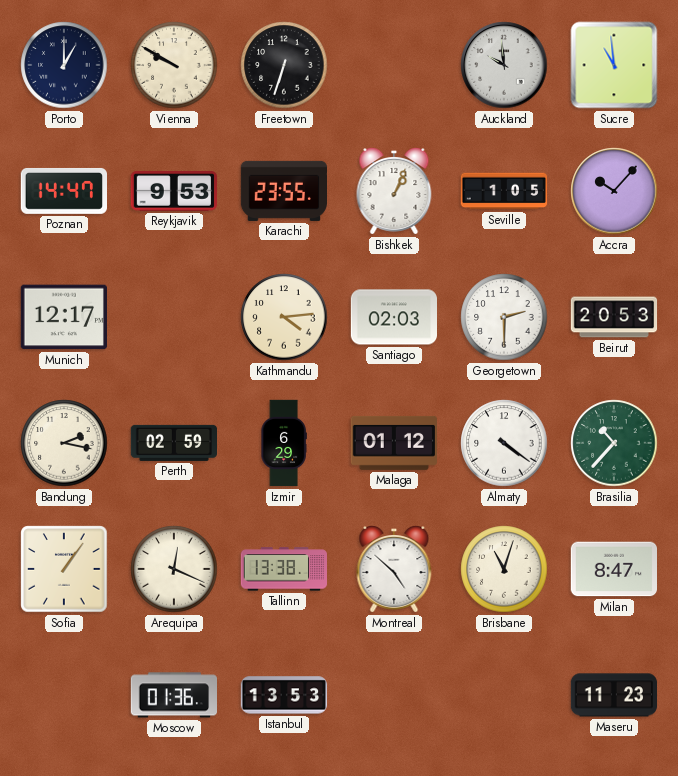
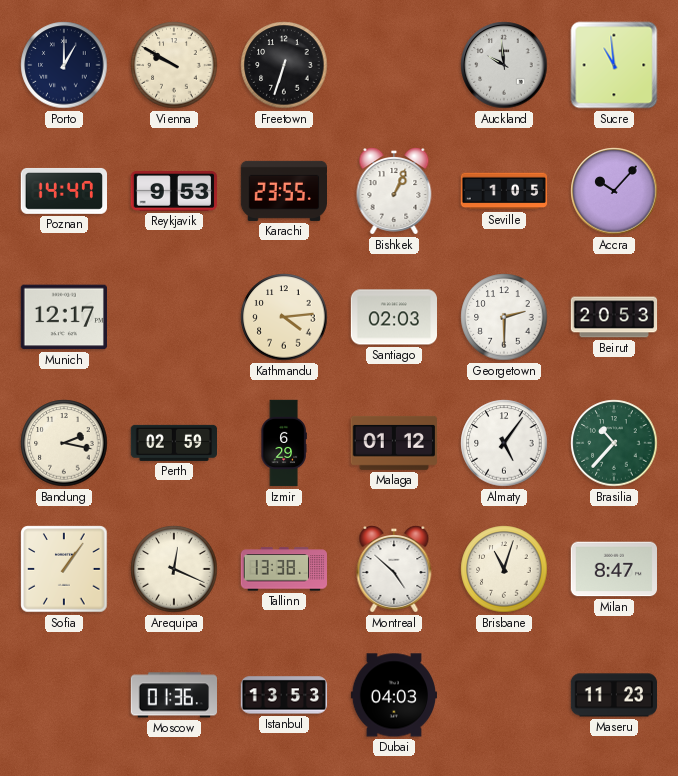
Almaty: 4:21 -> 5:06 (504, 443)
Dubai: none -> 04:03 (394, 695)
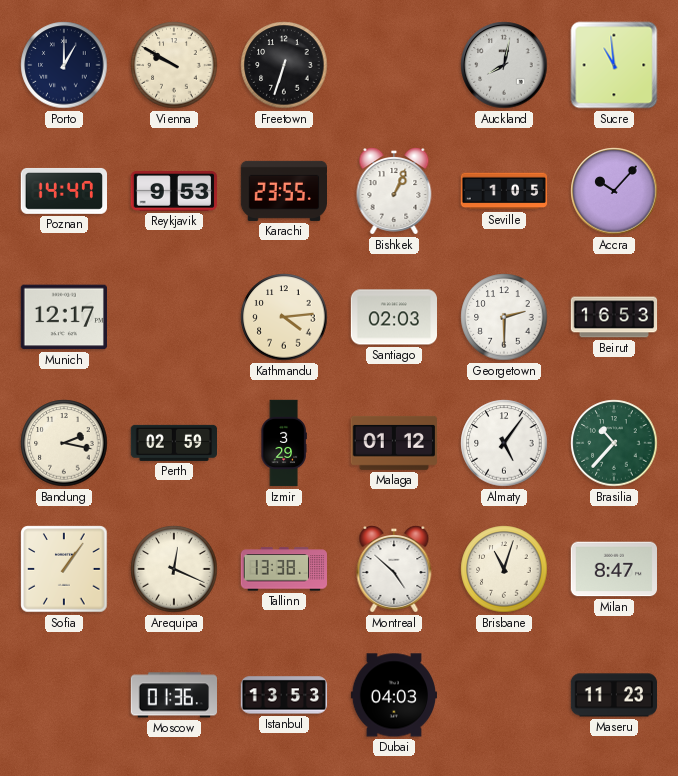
Auckland: 9:59 -> 8:02 (504, 65)
Beirut: 20:53 -> 16:53 (614, 317)
Izmir: 6:29 -> 3:29 (284, 443)
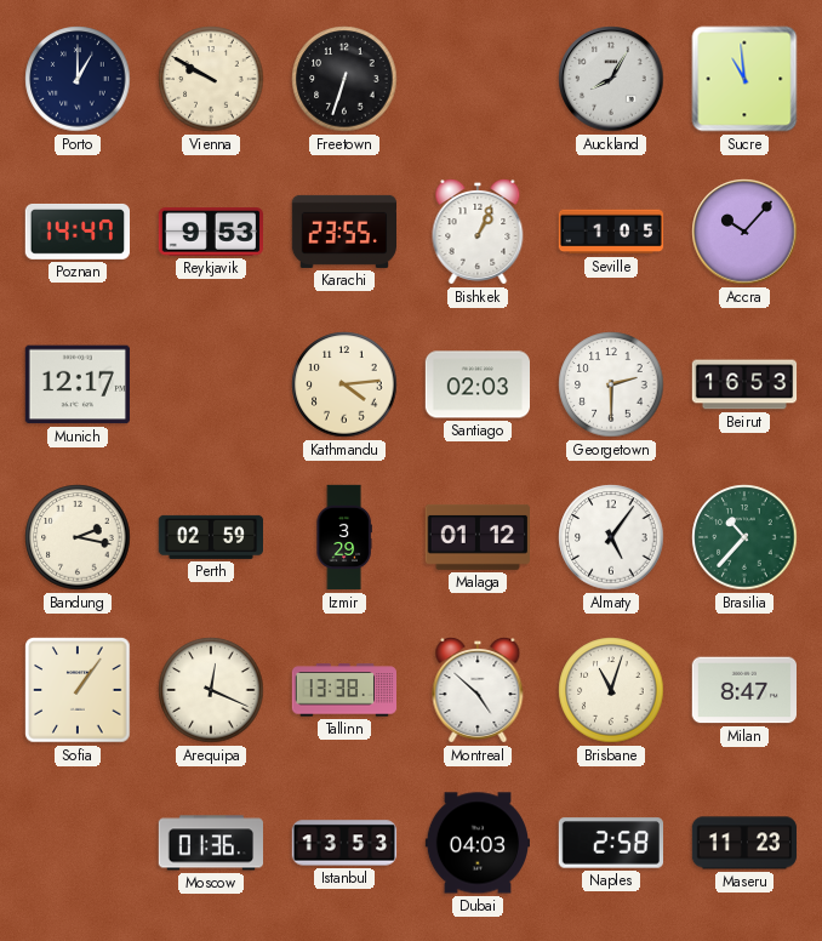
Auckland: 8:02 -> 8:05 (611, 79)
Naples: none -> 2:58 (610, 843)
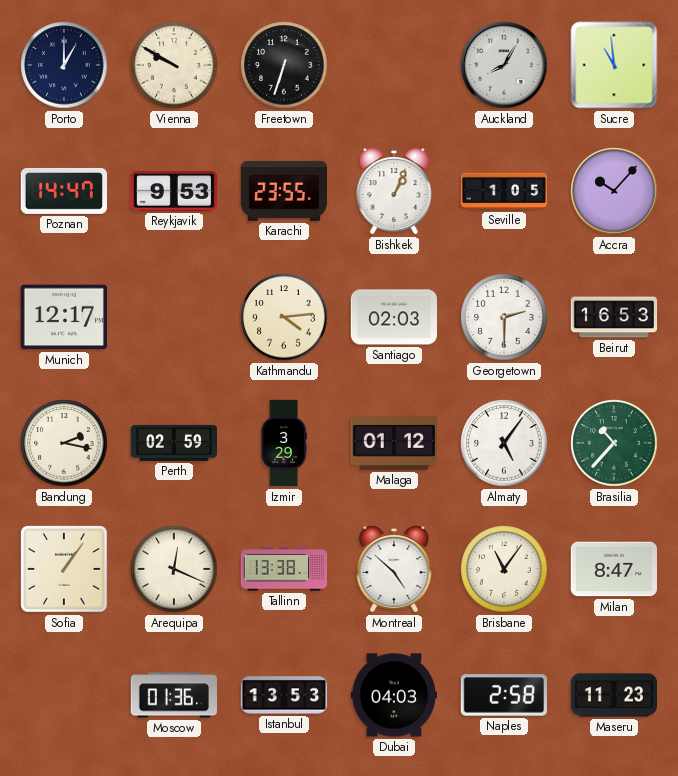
Brisbane: 11:03 -> 11:06 (504, 569)
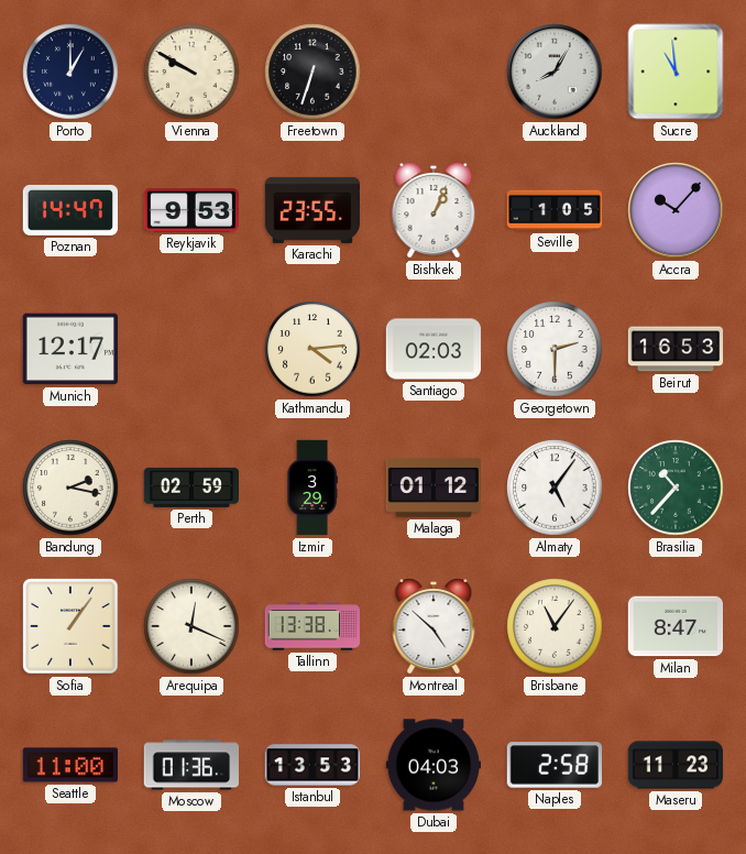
Seattle: none -> 11:00 (69, 765)
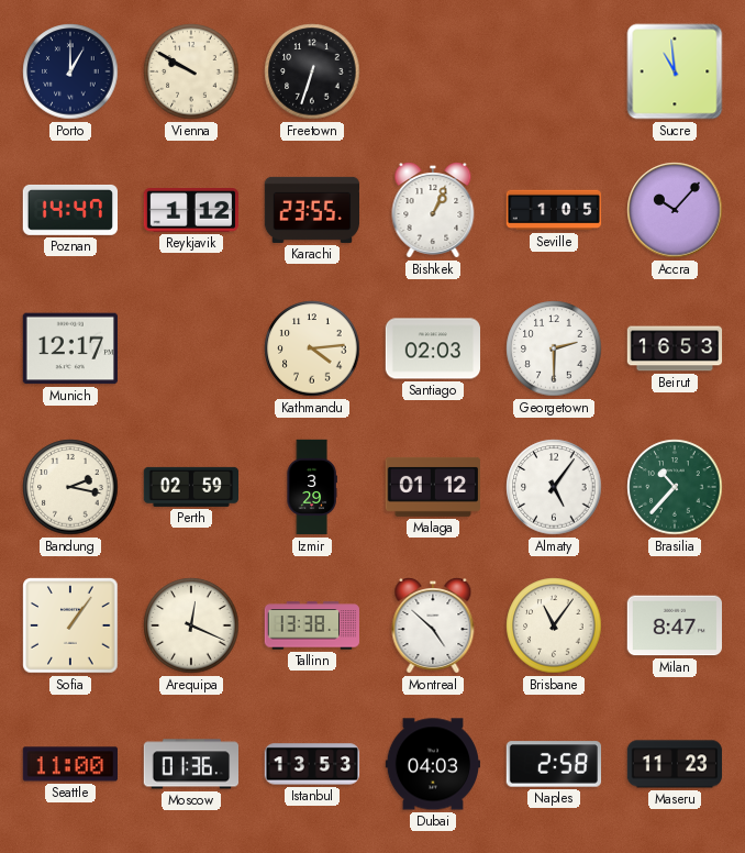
Auckland: 8:05 -> none (555, 72)
Reykjavik: 9:53 -> 1:12 (190, 211)
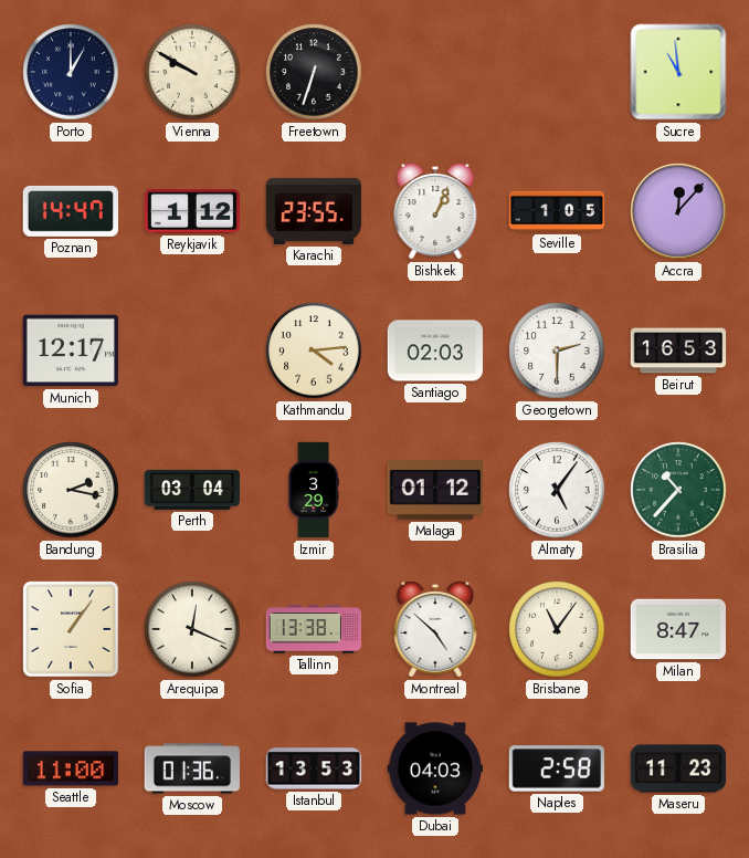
Accra: 10:07 -> 12:07 (678, 211)
Perth: 02:59 -> 03:04 (191, 490)
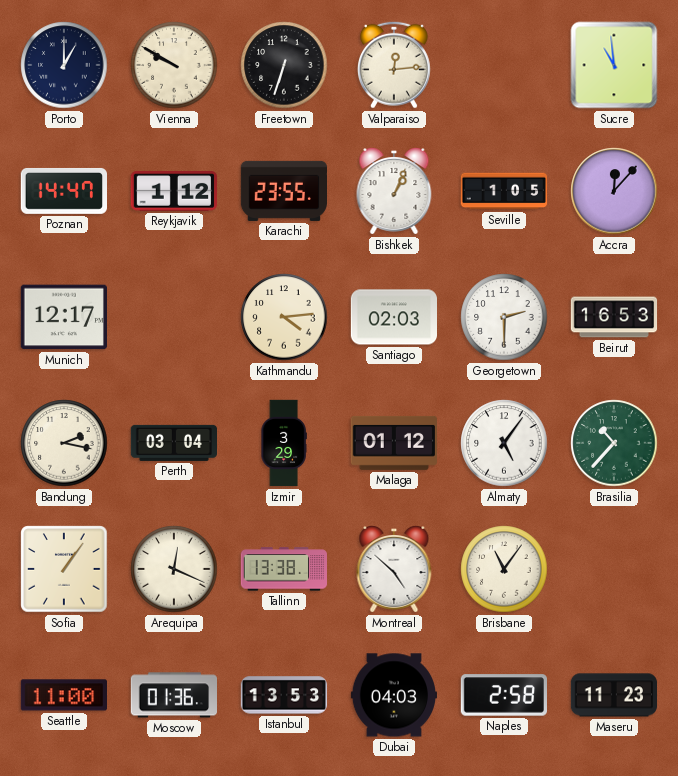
Valparaiso: none -> 12:14 (394, 65)
Milan: 8:47 -> none (678, 629)
